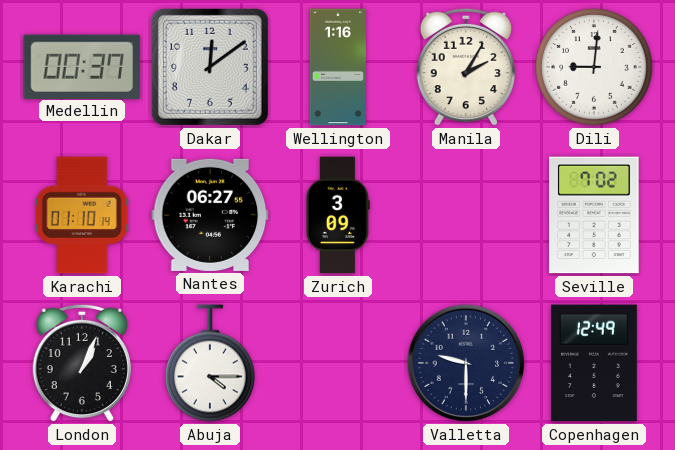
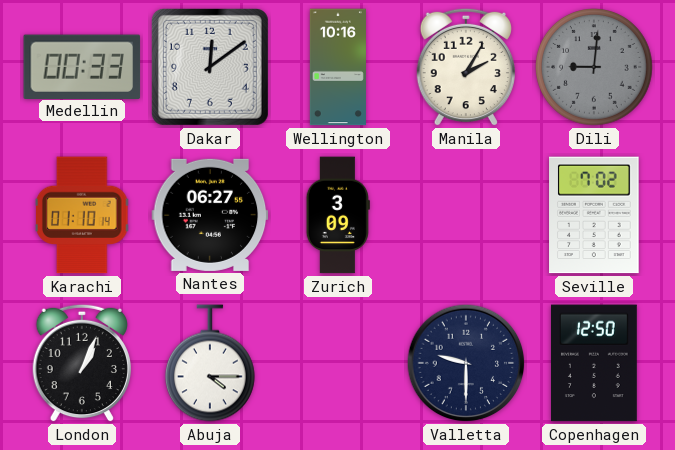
Medellin: 00:37 -> 00:33 (82, 66)
Wellington: 1:16 -> 10:16 (338, 67)
Dili dial: white -> grey (595, 68)
Copenhagen: 12:49 -> 12:50 (594, 363)
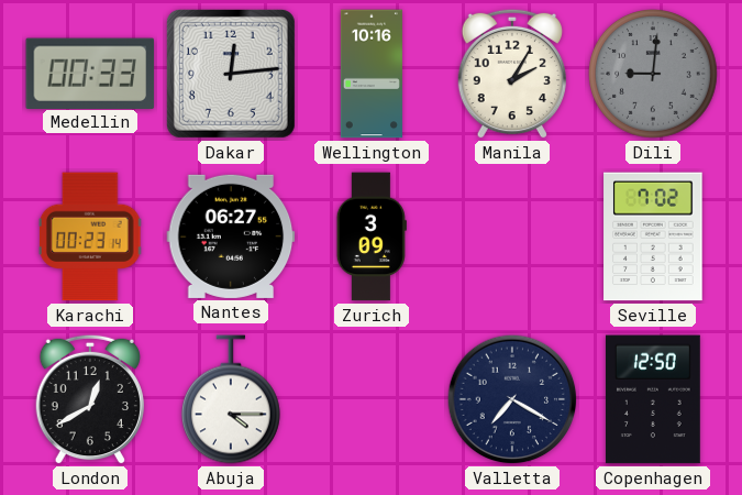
Dakar: 12:09 -> 12:14 (231, 74)
Karachi: 01:10 -> 00:23 (90, 237)
London: 1:04 -> 12:40 (90, 399)
Valletta: 9:30 -> 7:20 (512, 399)
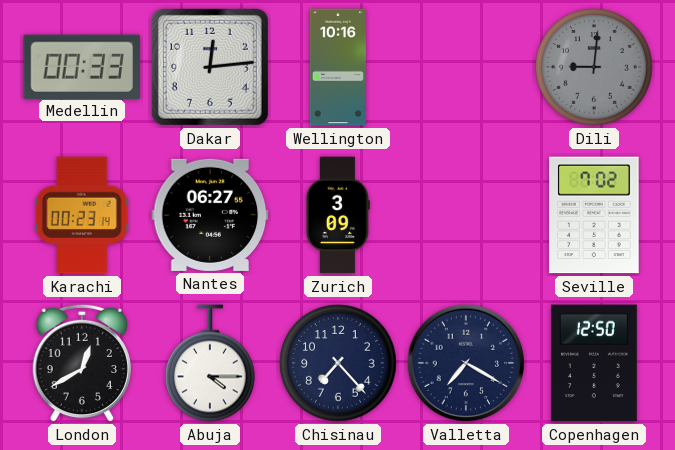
Manila: 2:05 -> none (512, 74)
Chisinau: none -> 7:23 (339, 364)
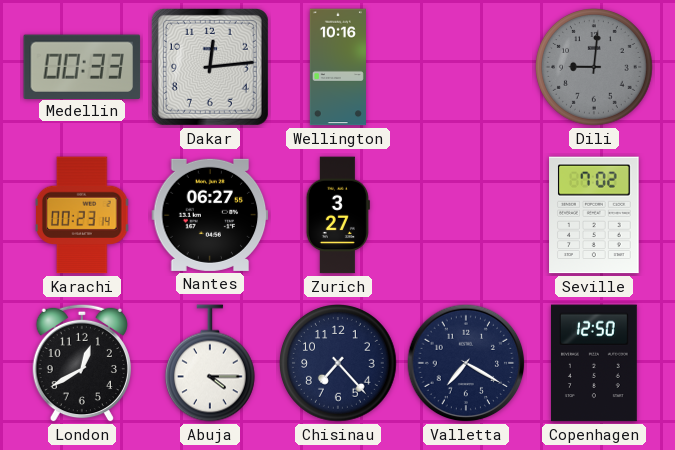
Zurich: 3:09 -> 3:27 (338, 215)
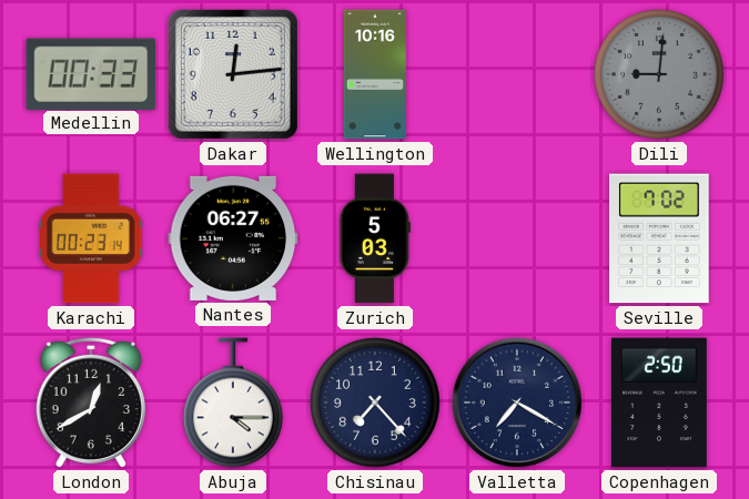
Zurich: 3:27 -> 5:03 (375, 238)
Copenhagen: 12:50 -> 2:50 (659, 403)
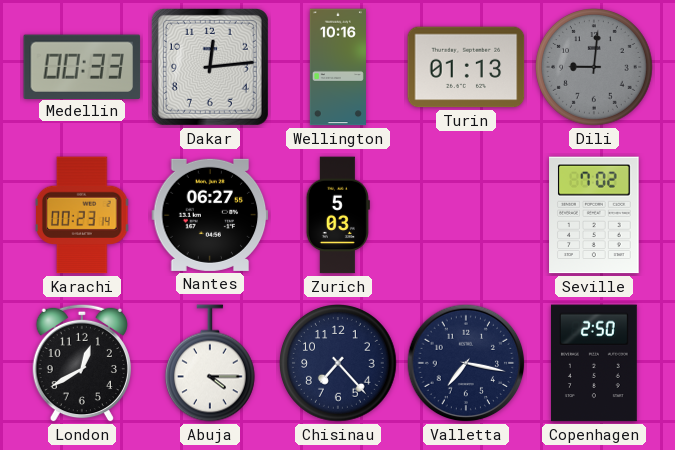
Turin: none -> 01:13 (466, 67)
Valletta: 7:20 -> 7:17 (466, 363)
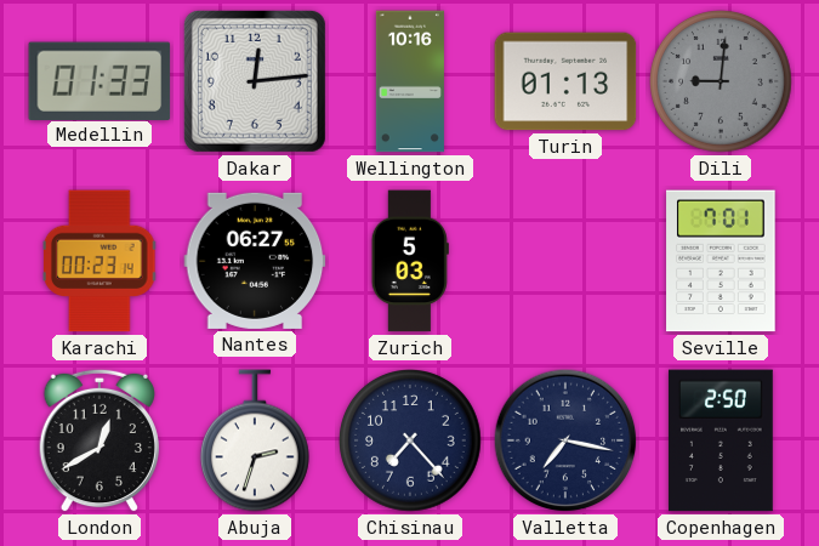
Medellin: 00:33 -> 01:33 (99, 80)
Seville: 7:02 -> 7:01 (721, 261)
Abuja: 4:15 -> 2:33 (255, 440)
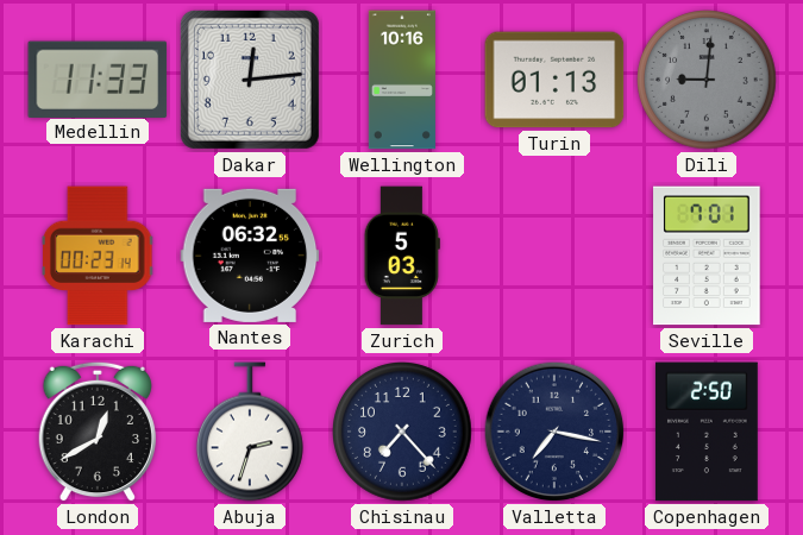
Medellin: 01:33 -> 11:33 (98, 78)
Nantes: 06:27 -> 06:32 (250, 256)
